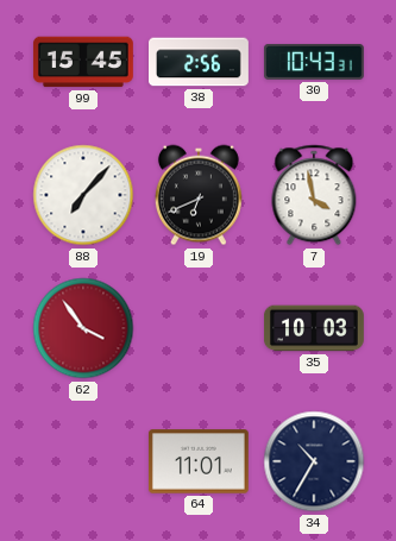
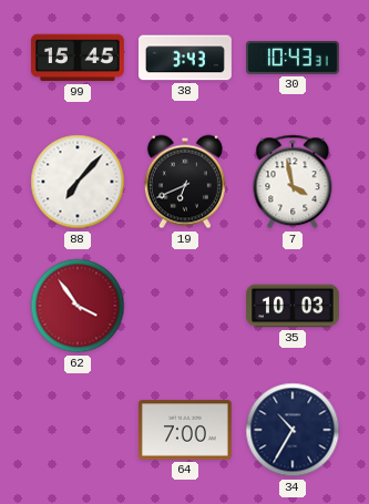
38: 2:56 -> 3:43 (186, 58)
64: 11:01 -> 7:00 (185, 430)
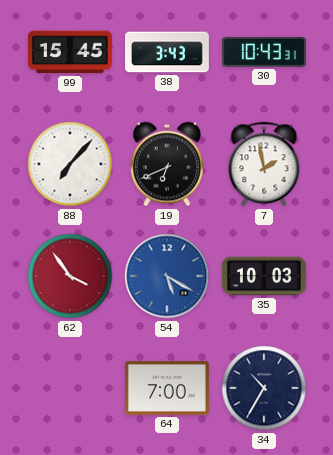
7: 3:58 -> 1:58 (264, 164)
54: none -> 5:20 (167, 276)
